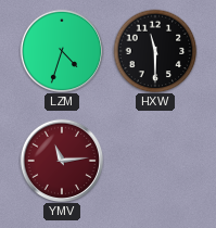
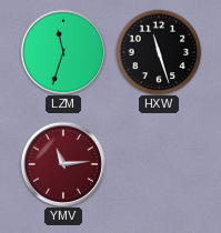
LZM: 4:33 -> 11:33 (62, 51)
HXW: 11:30 -> 11:27 (159, 52)
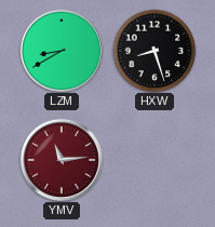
LZM: 11:33 -> 8:40 (61, 50)
HXW: 11:27 -> 8:27 (154, 51)
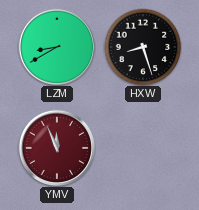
YMV: 11:14 -> 11:56 (56, 147)
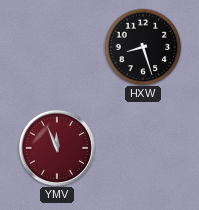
LZM: 8:40 -> none (56, 46)
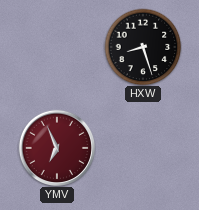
YMV: 11:56 -> 6:56 (56, 147)
